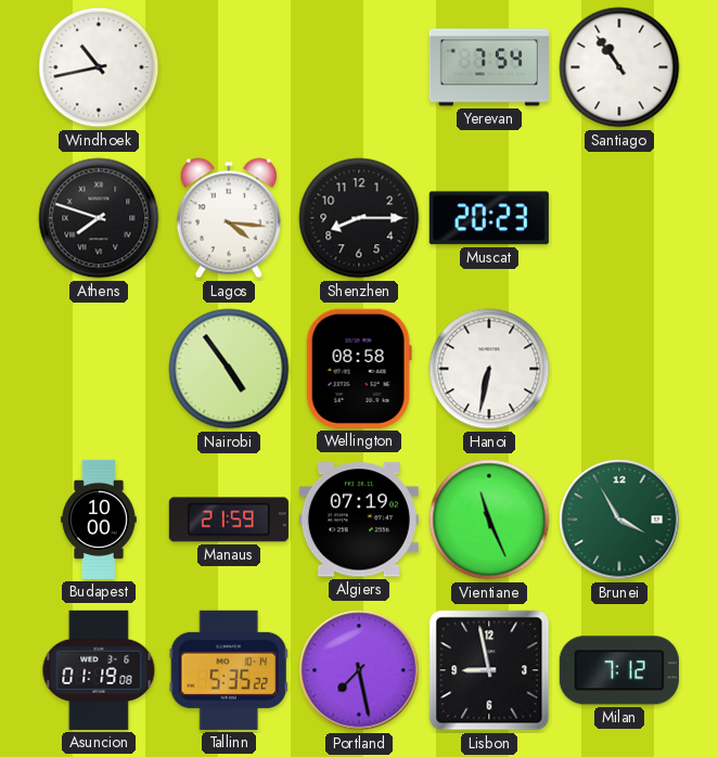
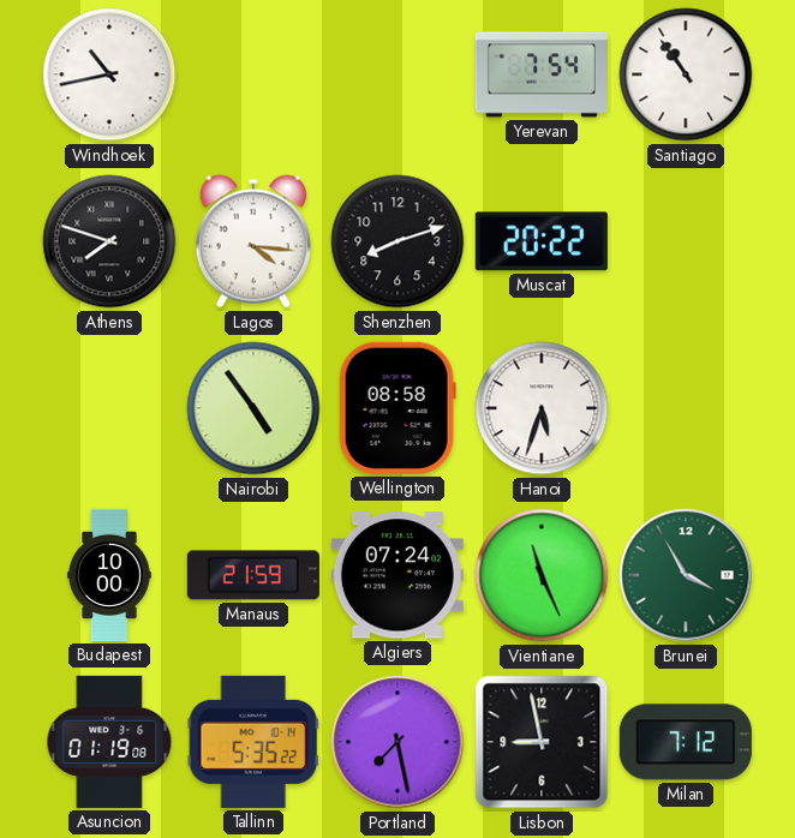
Shenzhen: 8:15 -> 8:12 (397, 241)
Muscat: 20:23 -> 20:22 (542, 241)
Hanoi: 6:32 -> 5:33 (542, 408)
Algiers: 07:19 -> 07:24 (397, 575)
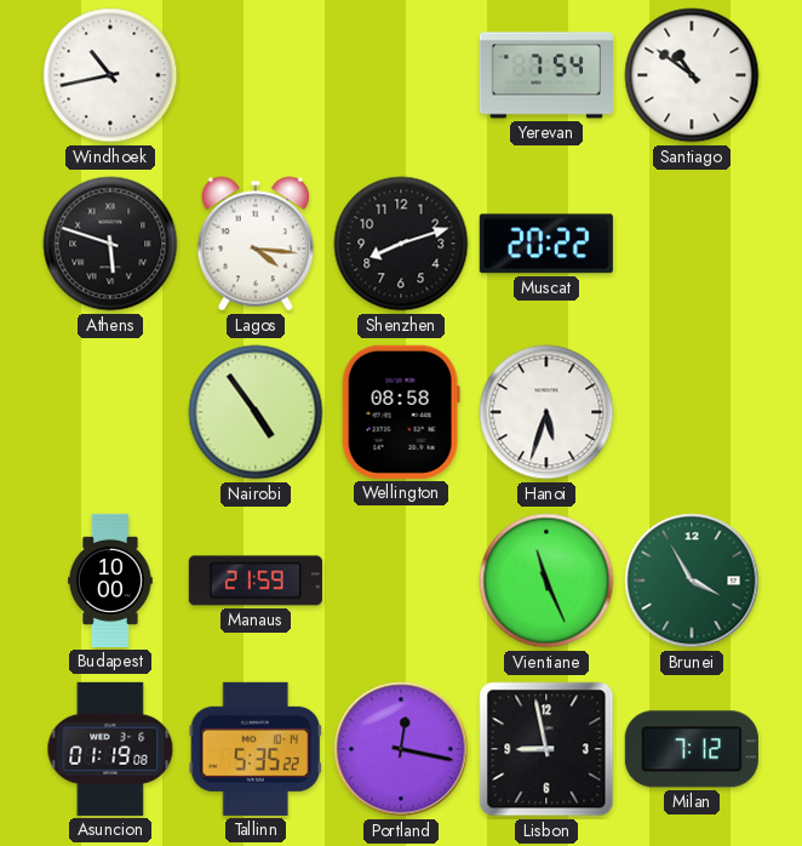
Santiago: 10:54 -> 10:51 (692, 75)
Athens: 7:48 -> 5:48 (110, 244)
Algiers: 07:24 -> none (397, 575)
Portland: 7:28 -> 12:17 (401, 749)
